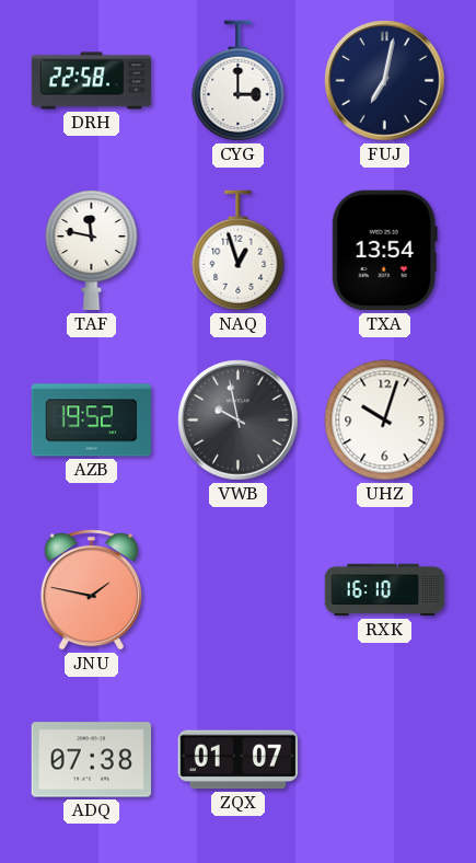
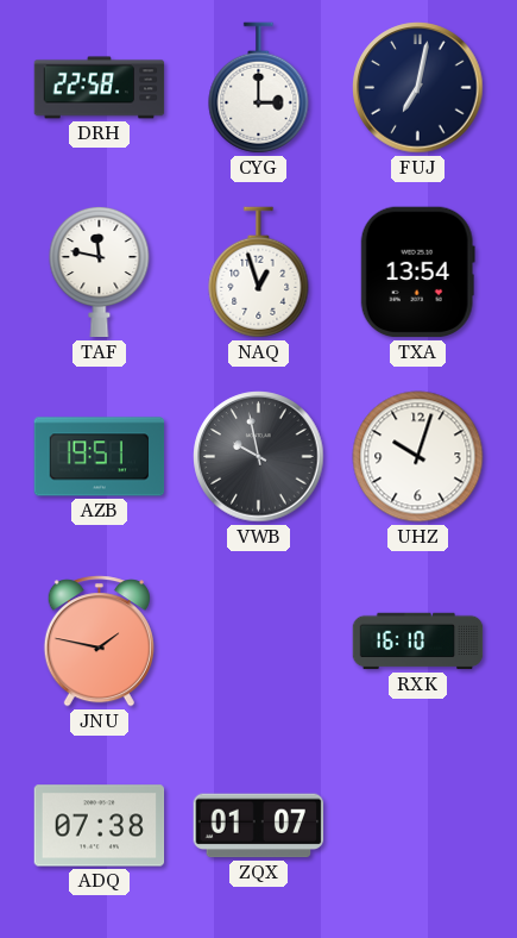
AZB: 19:52 -> 19:51 (100, 457)
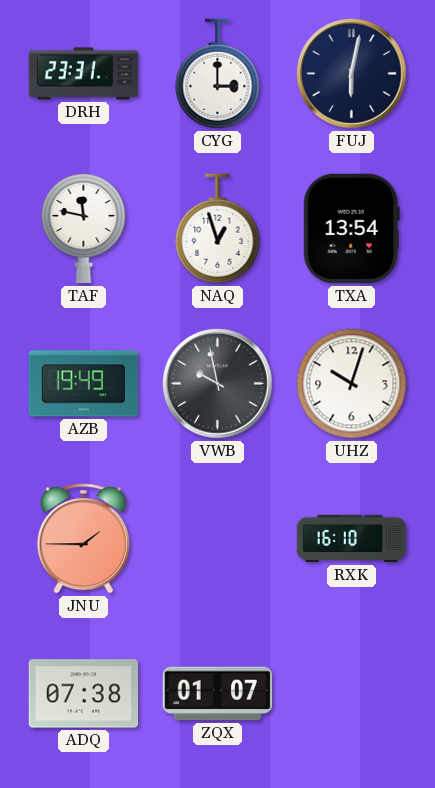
DRH: 22:58 -> 23:31 (84, 74)
FUJ: 7:02 -> 6:02 (352, 74)
AZB: 19:51 -> 19:49 (84, 384)
JNU: 1:47 -> 1:45 (83, 539)
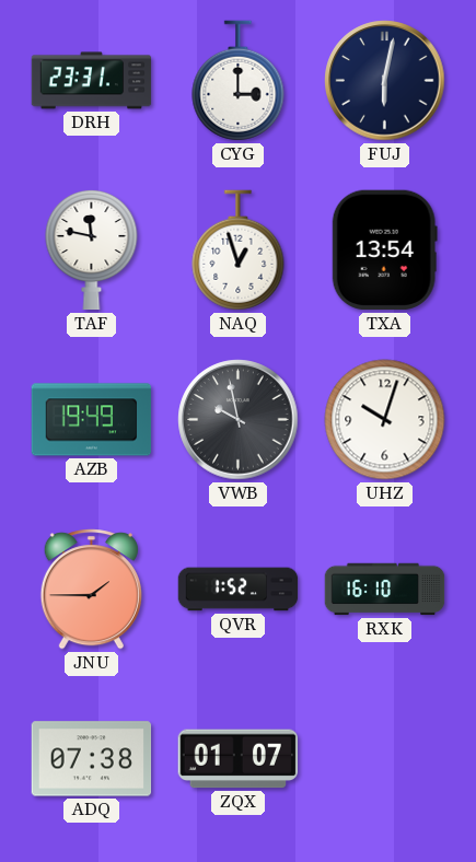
QVR: none -> 1:52 (239, 590)
